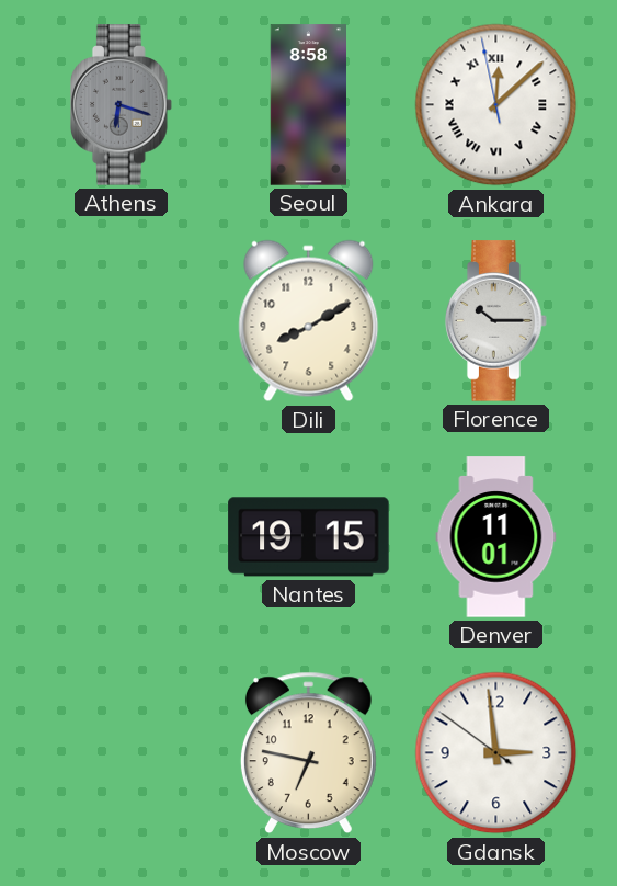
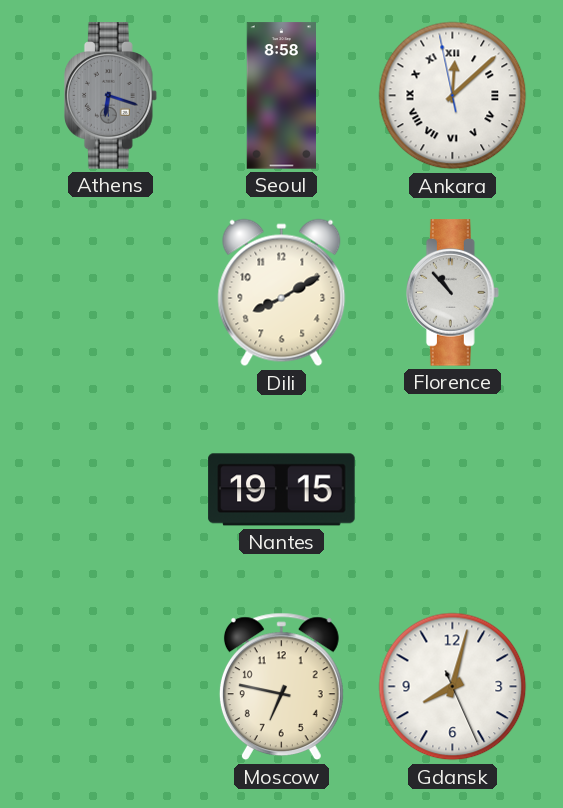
Florence: 10:15 -> 10:53 (453, 293)
Denver: 11:01 -> none (496, 537)
Gdansk: 2:58 -> 8:02 (453, 687)
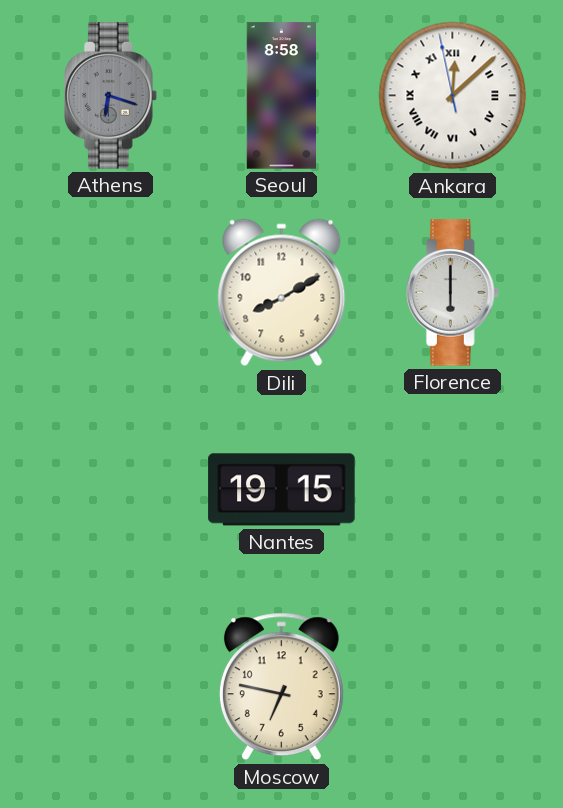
Florence: 10:53 -> 6:00 (453, 293)
Gdansk: 8:02 -> none (453, 687)
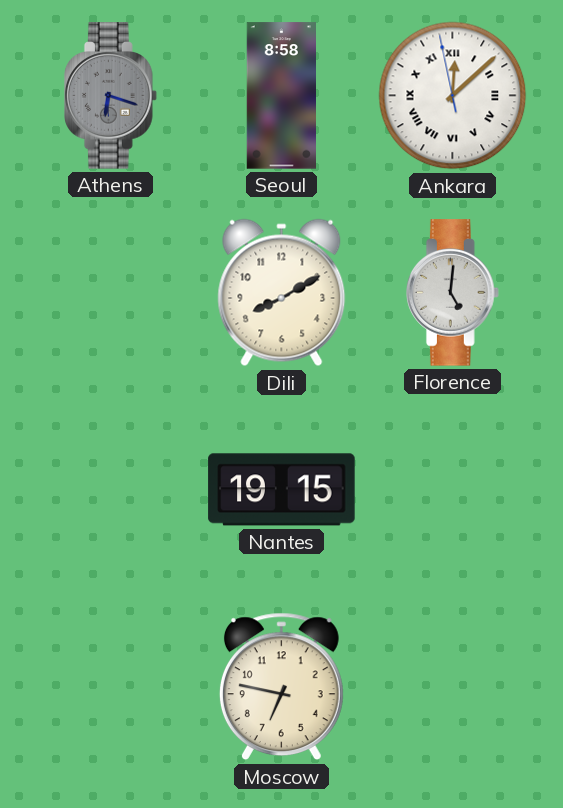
Florence: 6:00 -> 5:01 (453, 293)
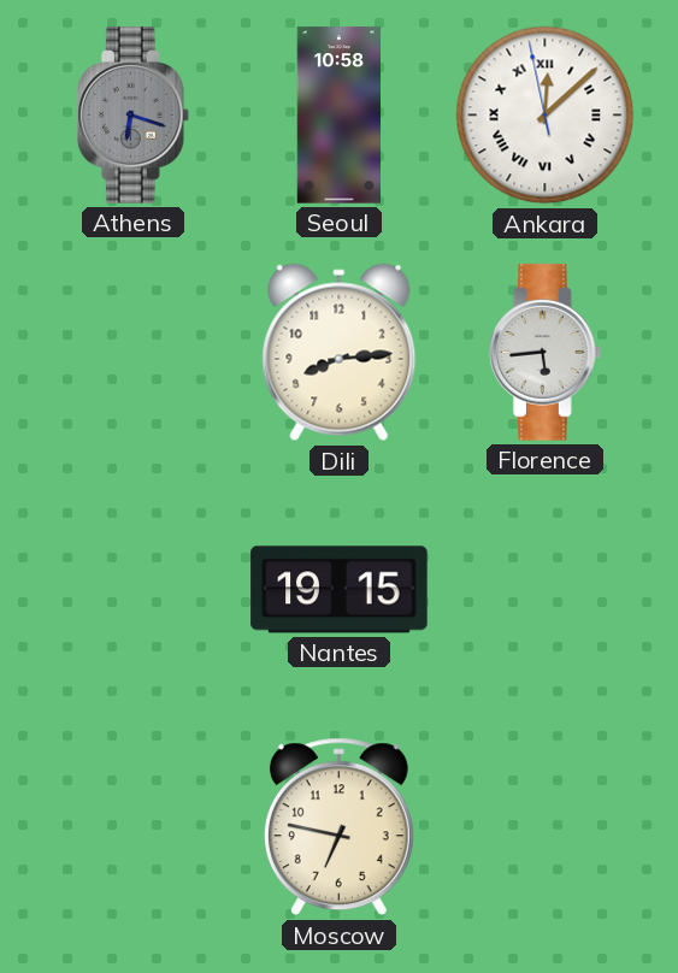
Seoul: 8:58 -> 10:58 (338, 116)
Dili: 8:10 -> 8:14 (340, 353)
Florence: 5:01 -> 5:44 (546, 353)
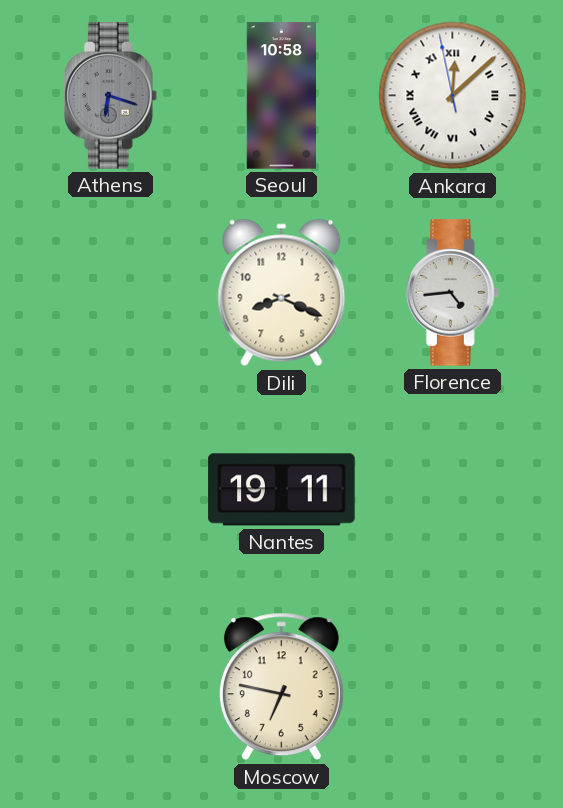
Dili: 8:14 -> 8:19 (282, 293)
Florence: 5:44 -> 4:44 (453, 293)
Nantes: 19:15 -> 19:11 (282, 490)
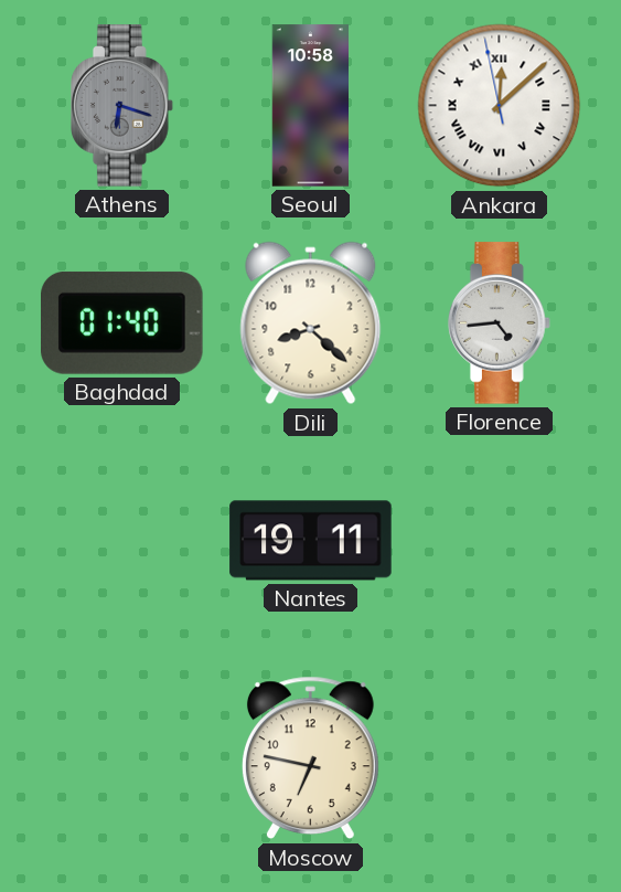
Baghdad: none -> 01:40 (122, 322)
Dili: 8:19 -> 8:22 (311, 323)
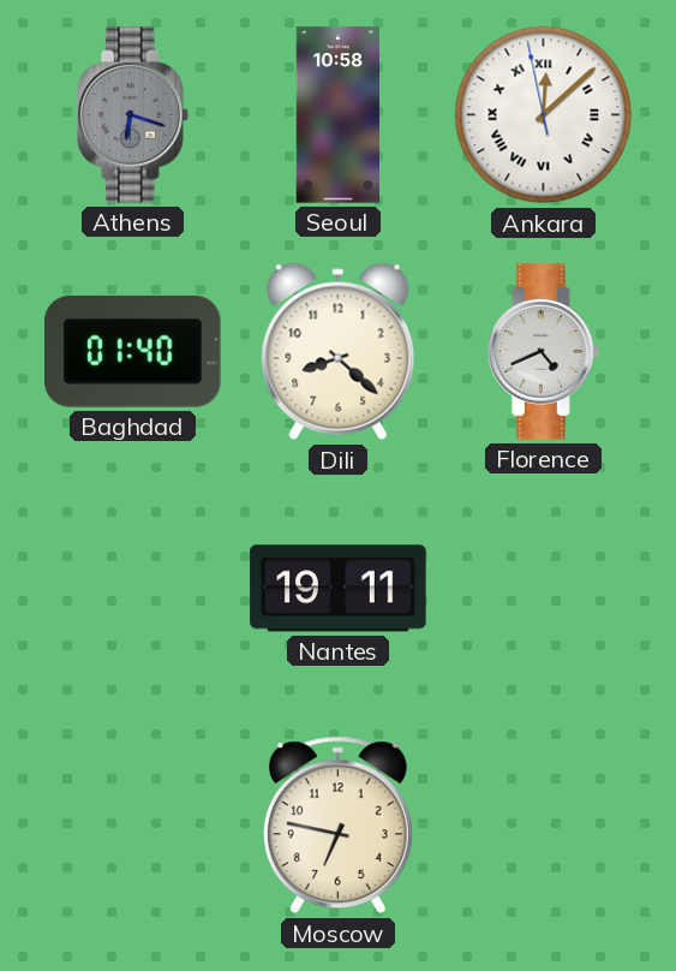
Florence: 4:44 -> 4:41 (544, 352)
